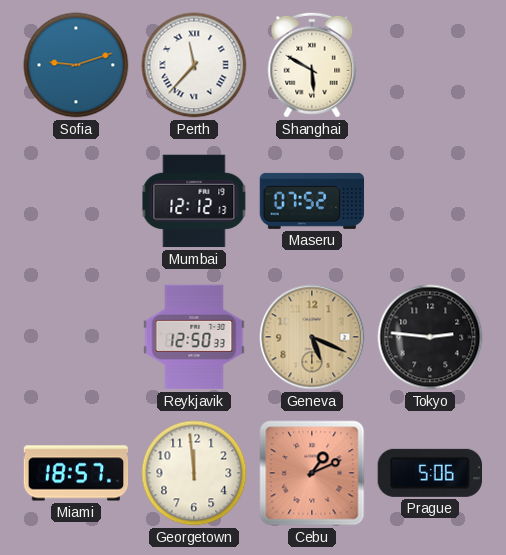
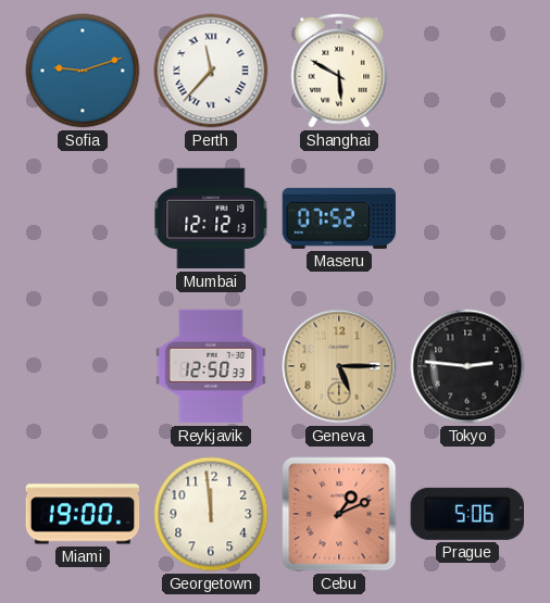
Geneva: 5:19 -> 5:15 (339, 366)
Miami: 18:57 -> 19:00 (83, 514)
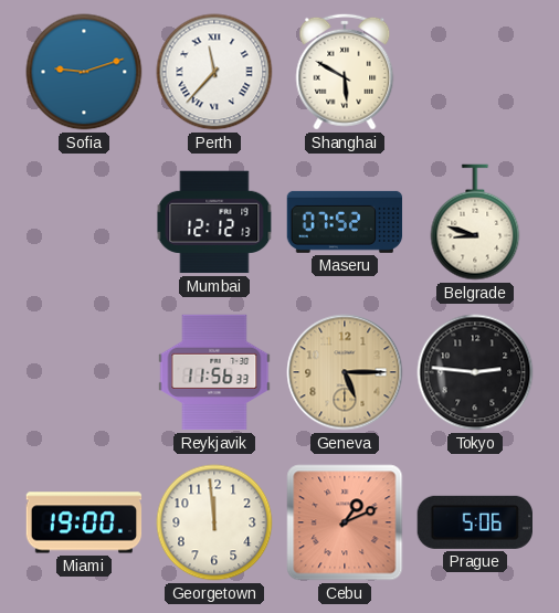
Belgrade: none -> 8:48 (475, 222)
Reykjavik: 12:50 -> 11:56 (214, 372)
